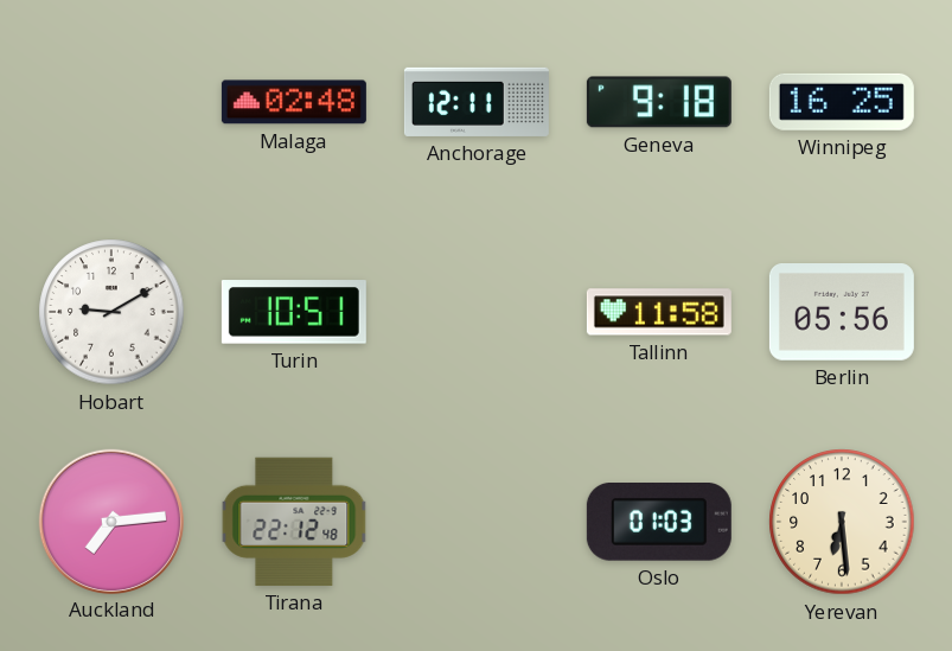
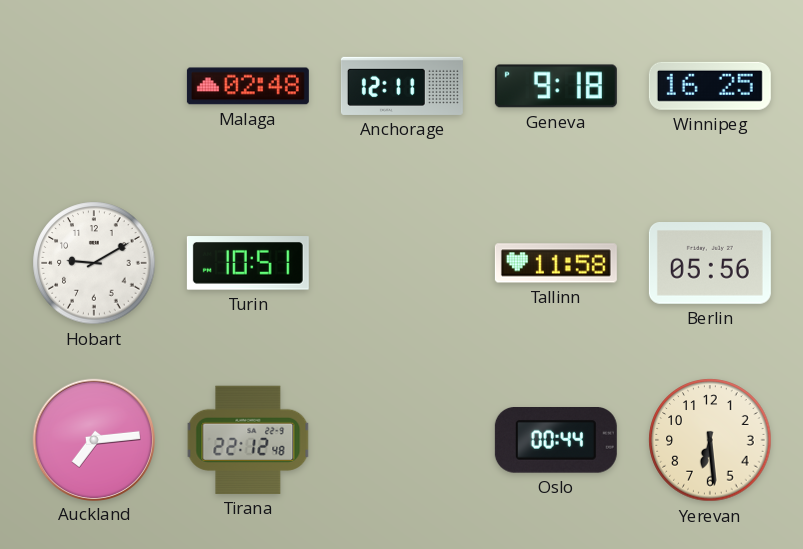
Oslo: 01:03 -> 00:44 (556, 441)
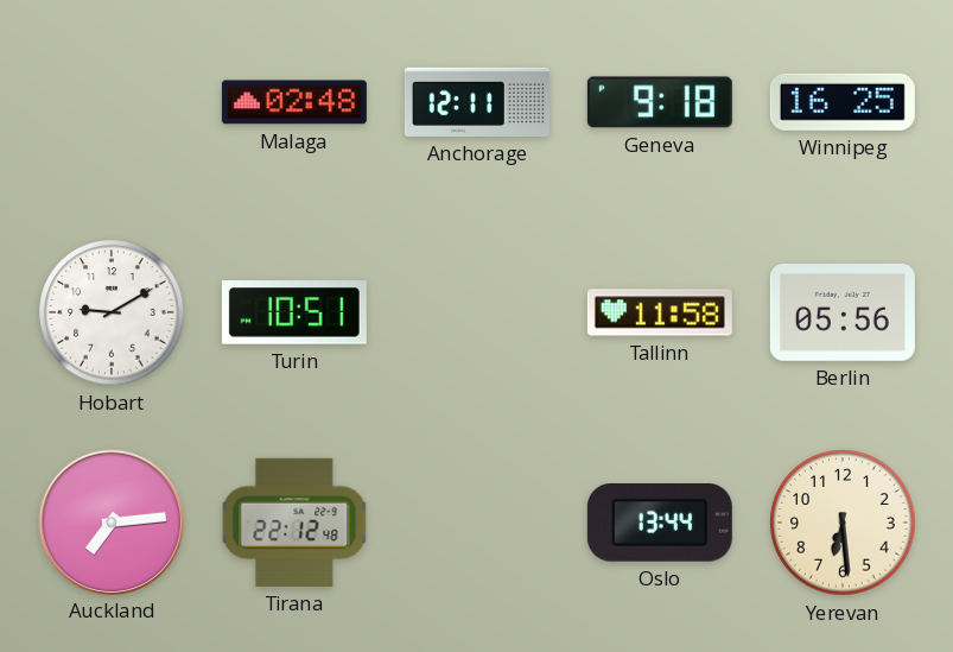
Oslo: 00:44 -> 13:44 (660, 524)
